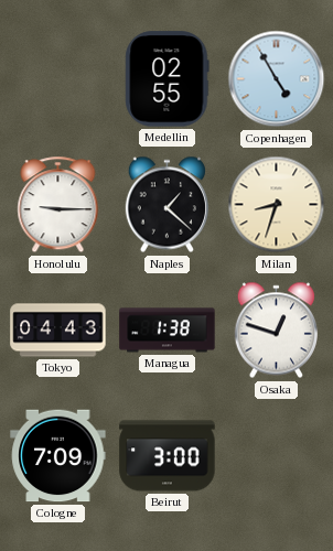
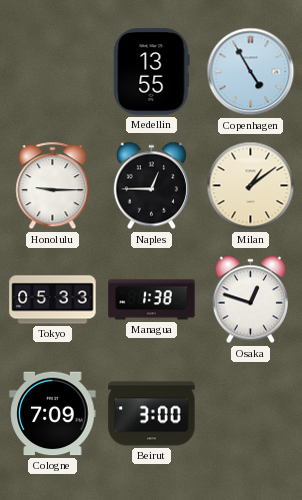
Medellin: 02:55 -> 13:55 (152, 72)
Naples: 1:22 -> 12:45 (151, 186)
Milan: 8:33 -> 1:09 (251, 186)
Tokyo: 04:43 -> 05:33 (53, 300)
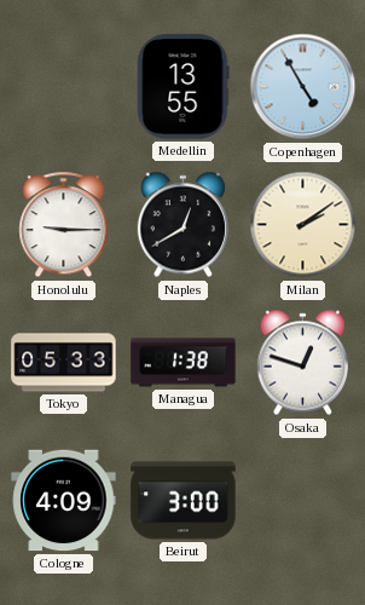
Naples: 12:45 -> 12:40 (182, 225)
Milan: 1:09 -> 2:09 (303, 225)
Cologne: 7:09 -> 4:09 (64, 501)
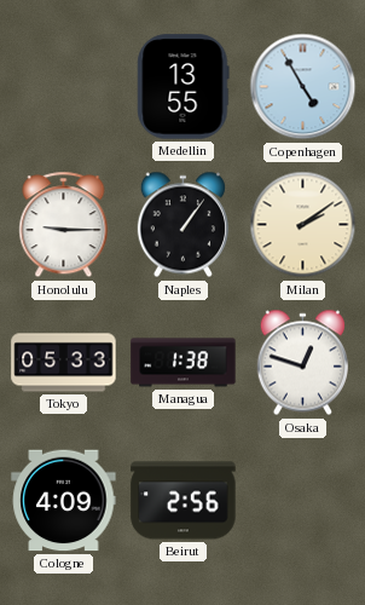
Naples: 12:40 -> 1:06 (182, 225)
Beirut: 3:00 -> 2:56 (184, 501)
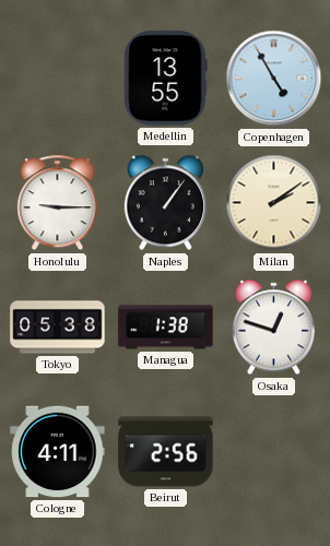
Tokyo: 05:33 -> 05:38 (58, 328)
Cologne: 4:09 -> 4:11 (58, 452)
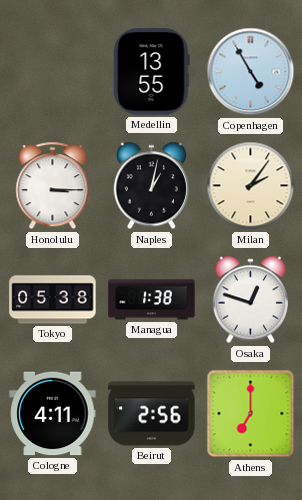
Honolulu: 9:15 -> 3:15 (53, 186)
Naples: 1:06 -> 1:02 (151, 186)
Milan: 2:09 -> 2:06 (251, 186)
Athens: none -> 7:00 (251, 414)
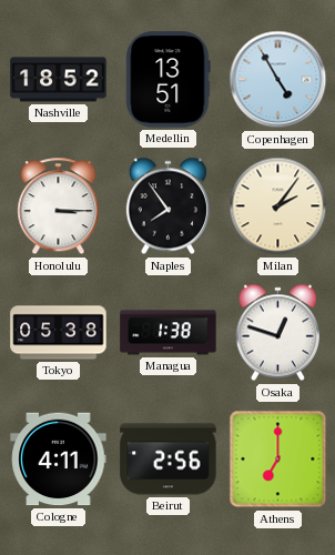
Nashville: none -> 18:52 (59, 80)
Medellin: 13:55 -> 13:51 (169, 80)
Naples: 1:02 -> 7:54 (167, 206)
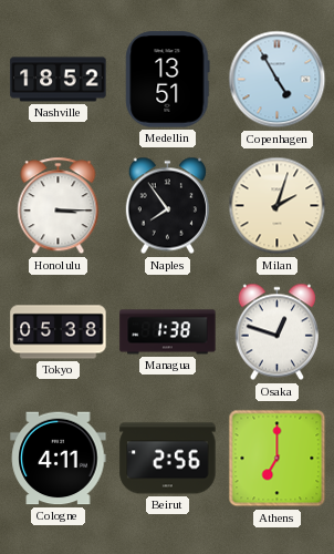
Milan: 2:06 -> 2:03 (278, 206)
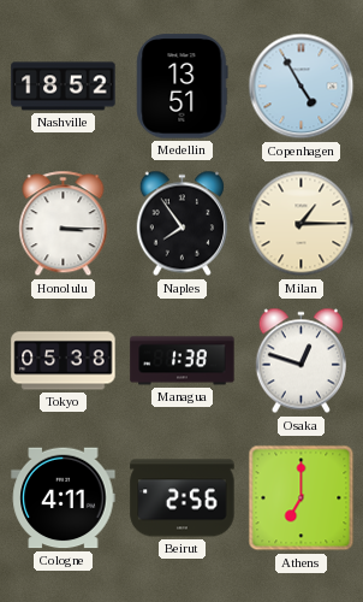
Milan: 2:03 -> 1:15 (302, 224)
